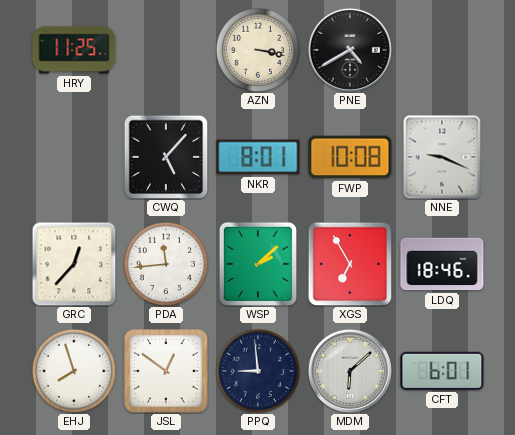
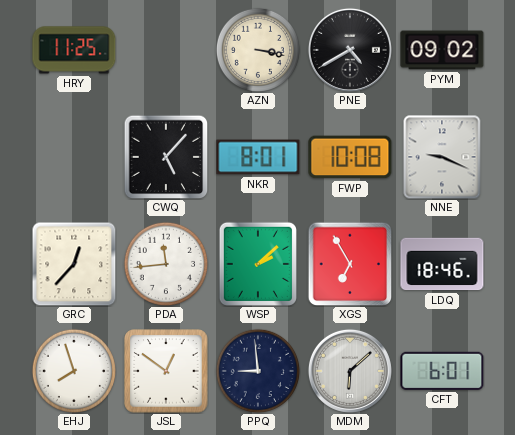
PYM: none -> 09:02 (442, 50)
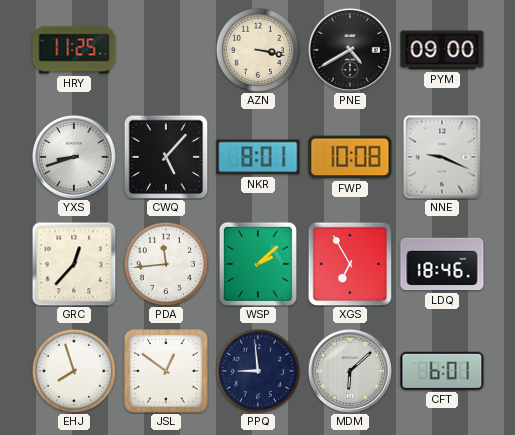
PYM: 09:02 -> 09:00 (442, 50)
YXS: none -> 8:42 (74, 157)
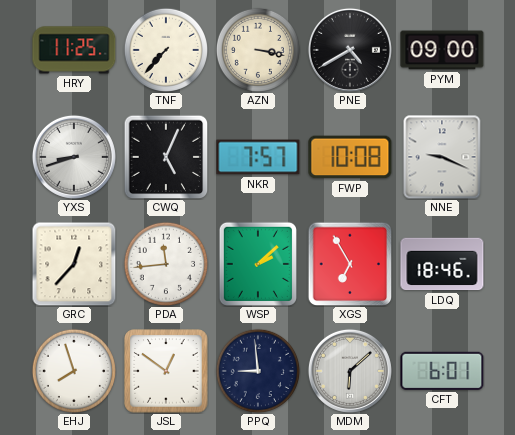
TNF: none -> 7:37 (165, 49)
CWQ: 5:07 -> 5:04 (166, 157)
NKR: 8:01 -> 7:57 (258, 157)
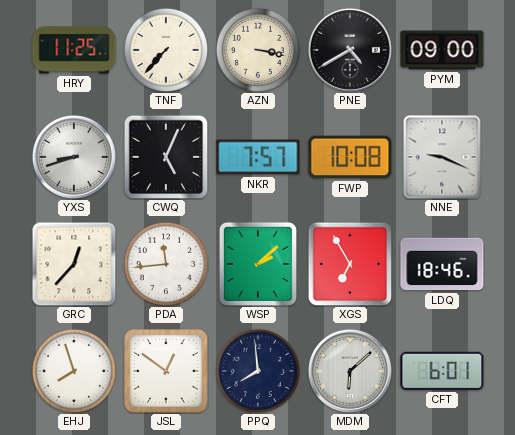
PPQ: 8:59 -> 7:59 (257, 370)
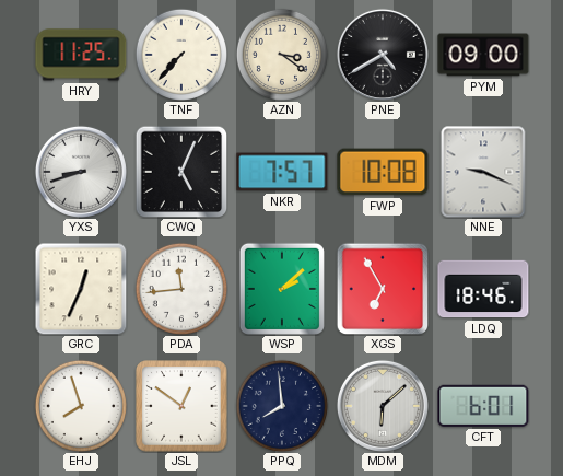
AZN: 3:17 -> 3:21 (281, 54)
GRC: 12:37 -> 12:34 (81, 289)
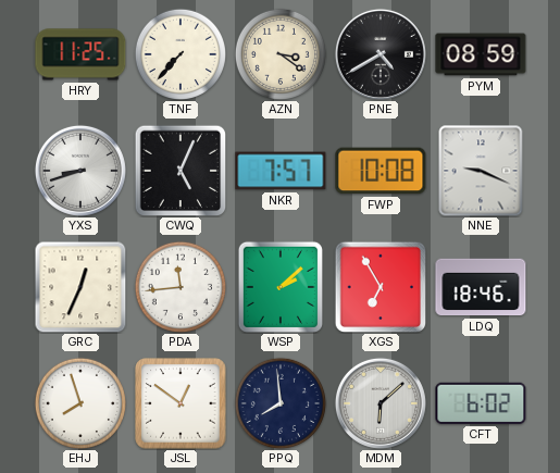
PYM: 09:00 -> 08:59 (481, 54)
CFT: 6:01 -> 6:02 (481, 403)
